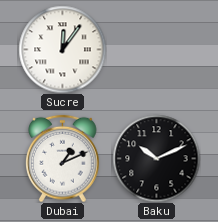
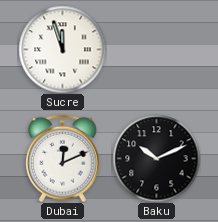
Sucre: 12:06 -> 11:57 (62, 49)
Dubai: 1:11 -> 12:11 (63, 158)
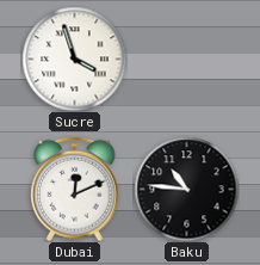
Sucre: 11:57 -> 3:57 (74, 58)
Baku: 10:11 -> 10:46 (186, 189)
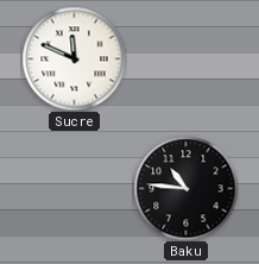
Sucre: 3:57 -> 11:49 (74, 58)
Dubai: 12:11 -> none (75, 189)
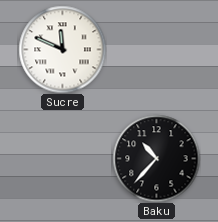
Baku: 10:46 -> 10:37 (156, 158)
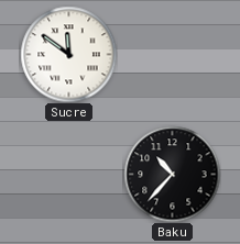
Sucre: 11:49 -> 11:51 (68, 54)
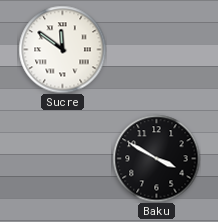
Baku: 10:37 -> 3:50 (156, 158)
